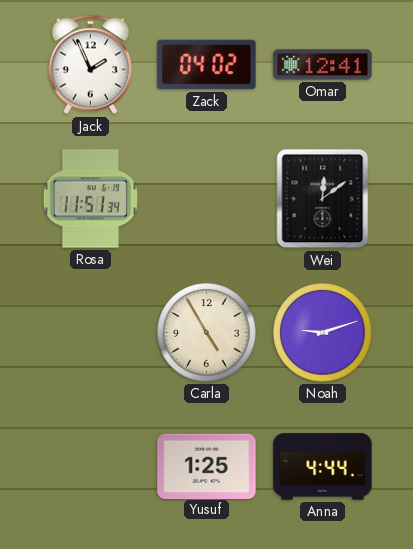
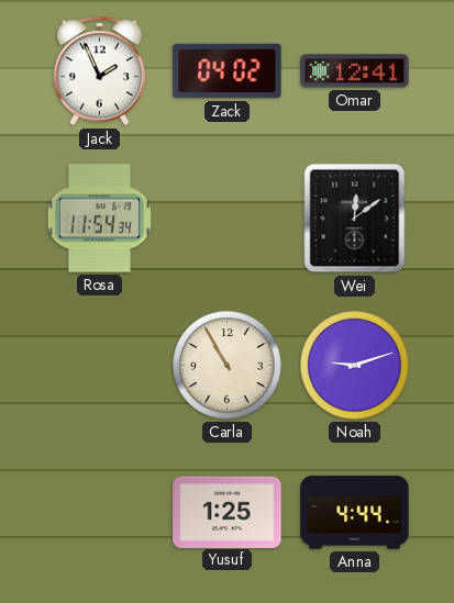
Rosa: 11:51 -> 11:54 (99, 219)
Carla: 4:55 -> 10:55 (228, 366)
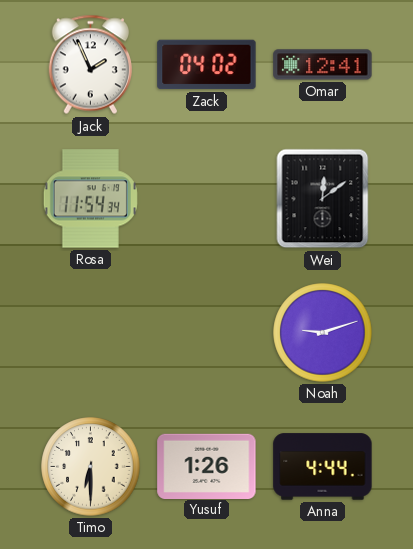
Carla: 10:55 -> none (228, 366)
Timo: none -> 6:30 (91, 467)
Yusuf: 1:25 -> 1:26 (207, 466)
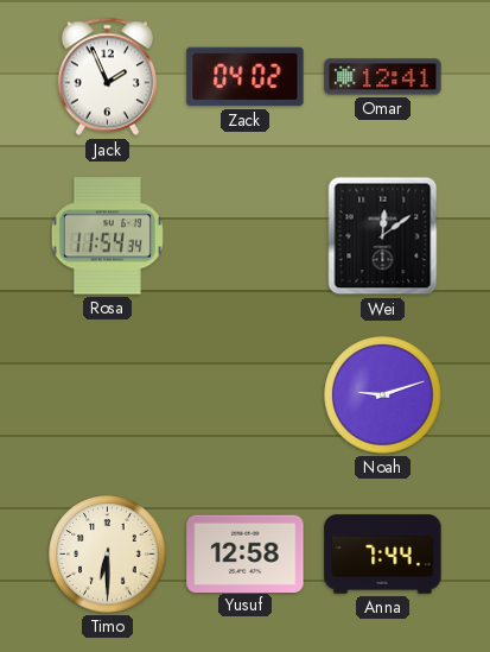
Yusuf: 1:26 -> 12:58 (246, 553)
Anna: 4:44 -> 7:44 (383, 555)
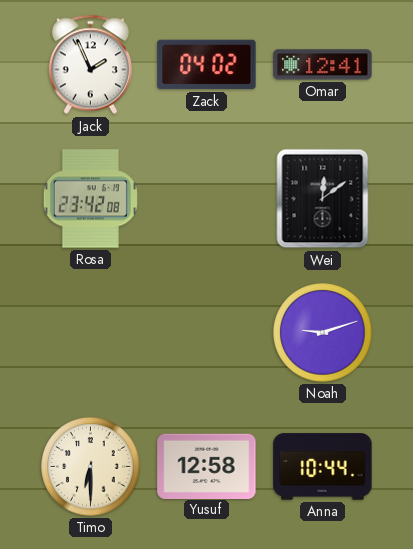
Rosa: 11:54 -> 23:42 (90, 199)
Anna: 7:44 -> 10:44 (323, 467)
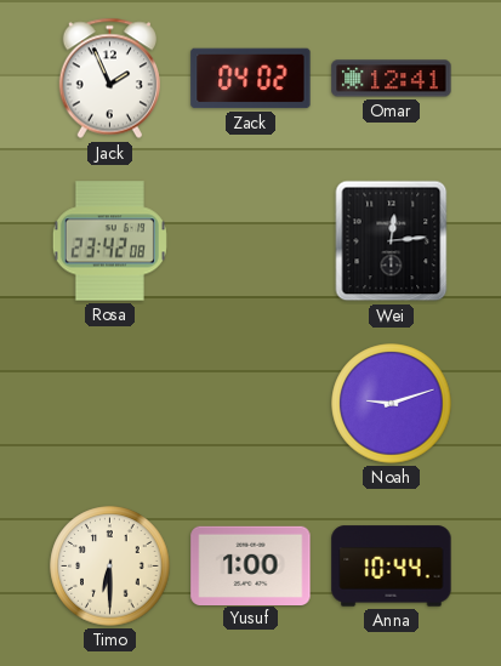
Wei: 12:09 -> 12:14 (392, 241)
Yusuf: 12:58 -> 1:00 (251, 565)
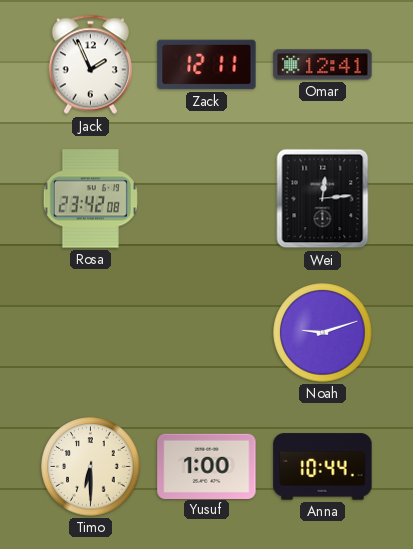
Zack: 04:02 -> 12:11 (207, 65)
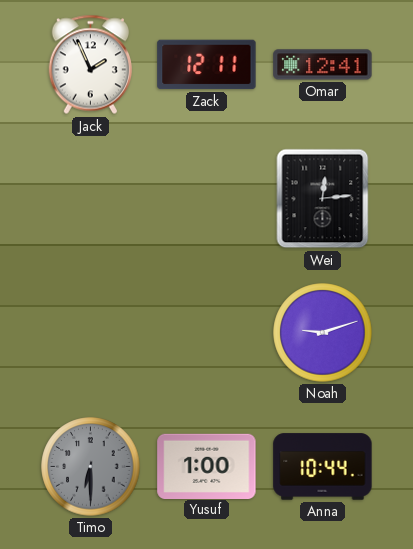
Rosa: 23:42 -> none (90, 199)
Timo dial: cream -> grey (91, 467)
